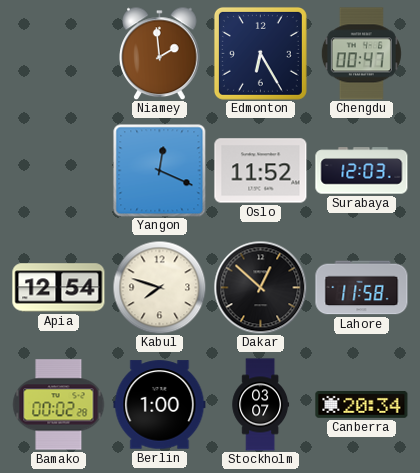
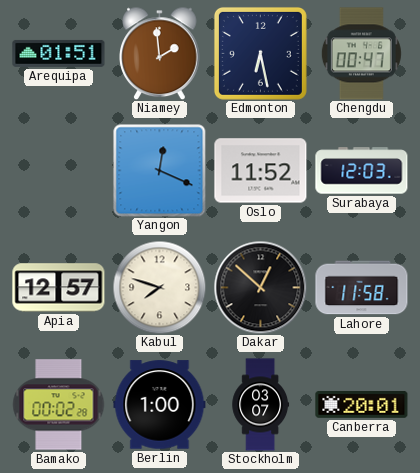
Arequipa: none -> 01:51 (59, 53)
Edmonton: 6:25 -> 6:28 (260, 53)
Apia: 12:54 -> 12:57 (59, 288)
Canberra: 20:34 -> 20:01 (362, 404)
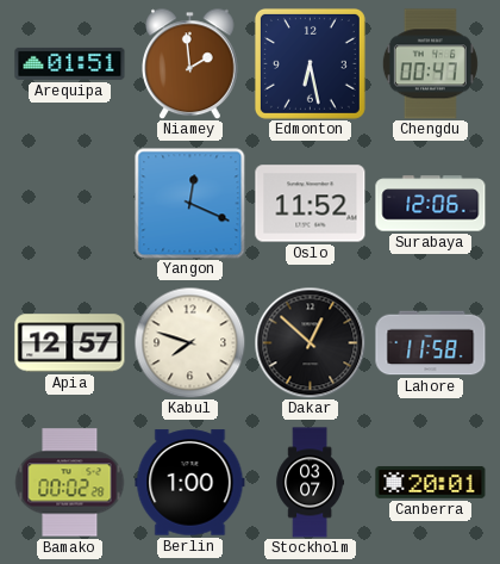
Surabaya: 12:03 -> 12:06 (431, 204)
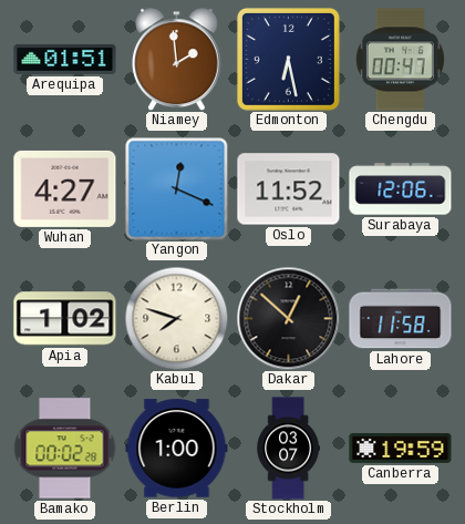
Wuhan: none -> 4:27 (65, 188)
Apia: 12:57 -> 1:02 (65, 319)
Canberra: 20:01 -> 19:59 (401, 448)
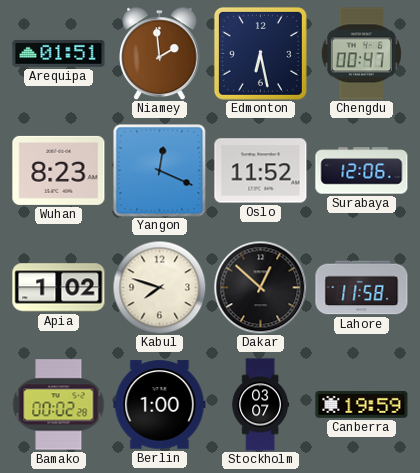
Wuhan: 4:27 -> 8:23 (59, 170)
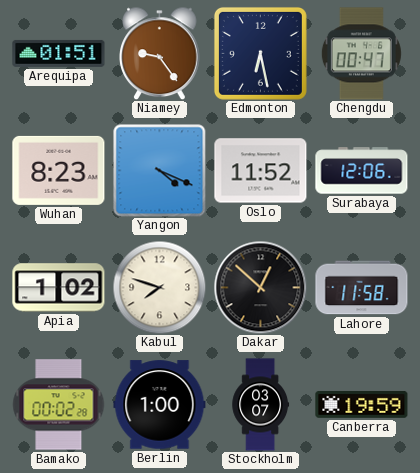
Niamey: 1:59 -> 9:24 (160, 53)
Yangon: 12:19 -> 4:19 (159, 170)
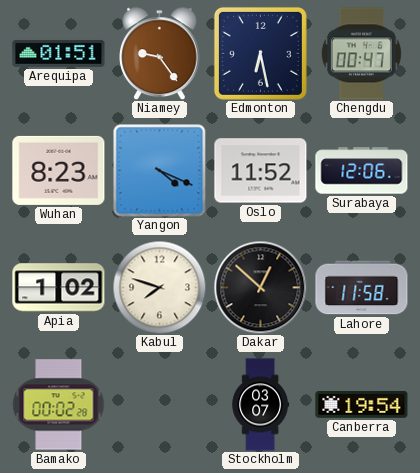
Berlin: 1:00 -> none (160, 405)
Canberra: 19:59 -> 19:54 (362, 404)
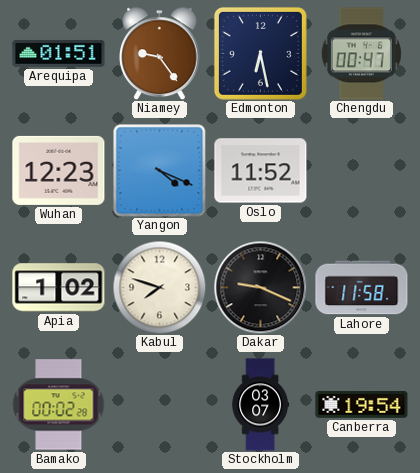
Wuhan: 8:23 -> 12:23 (59, 170)
Surabaya: 12:06 -> none (362, 171)
Dakar: 12:52 -> 9:19 (260, 287)
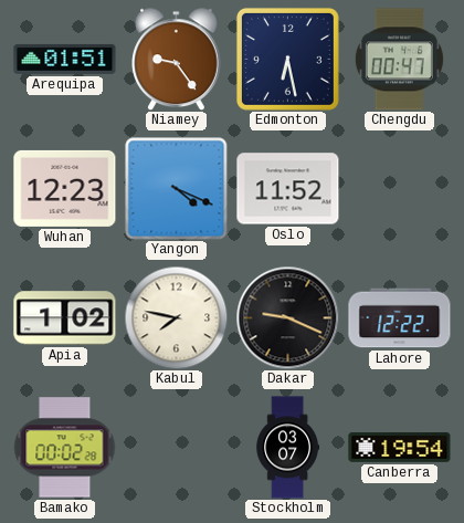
Kabul: 7:48 -> 7:47 (176, 317)
Lahore: 11:58 -> 12:22 (400, 318)
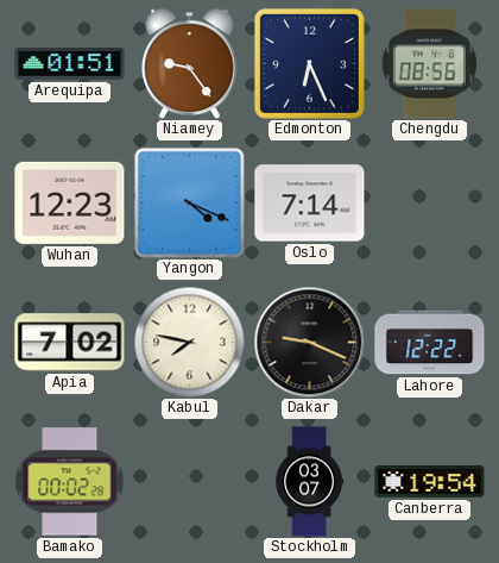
Edmonton: 6:28 -> 6:26 (309, 63)
Chengdu: 00:47 -> 08:56 (429, 64)
Oslo: 11:52 -> 7:14 (310, 204)
Apia: 1:02 -> 7:02 (70, 343)
